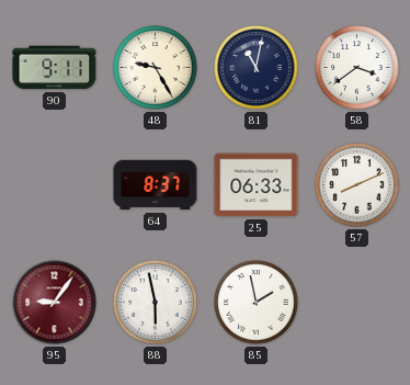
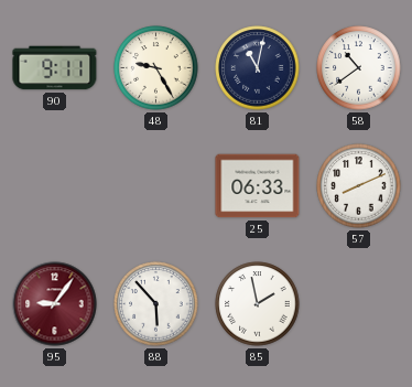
58: 3:39 -> 10:39 (359, 68)
64: 8:37 -> none (156, 185)
88: 5:58 -> 5:53 (156, 304)
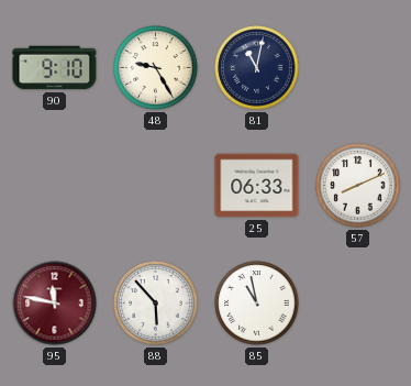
90: 9:11 -> 9:10 (55, 68)
58: 10:39 -> none (359, 68)
95: 9:06 -> 11:47 (55, 304)
85: 1:58 -> 10:58 (257, 304)
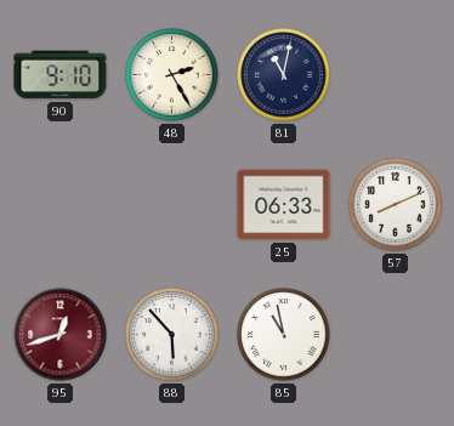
48: 9:25 -> 2:25 (172, 75)
95: 11:47 -> 12:42 (61, 335)
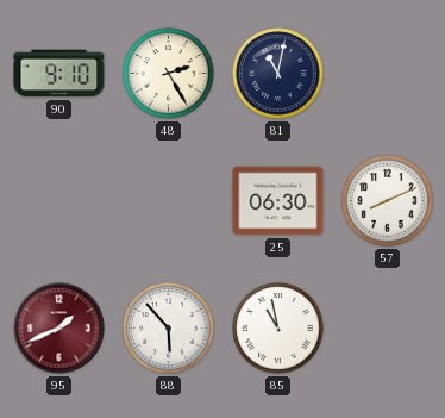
25: 06:33 -> 06:30 (278, 201)
95: 12:42 -> 1:41 (59, 329)
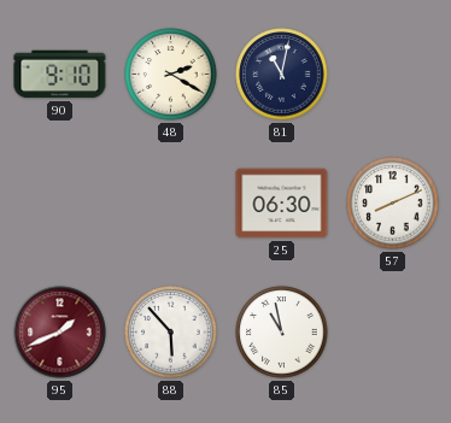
48: 2:25 -> 2:20 (171, 75)
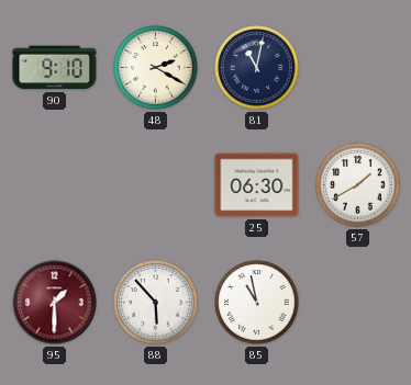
57: 8:11 -> 1:40 (358, 185)
95: 1:41 -> 1:30 (55, 303)
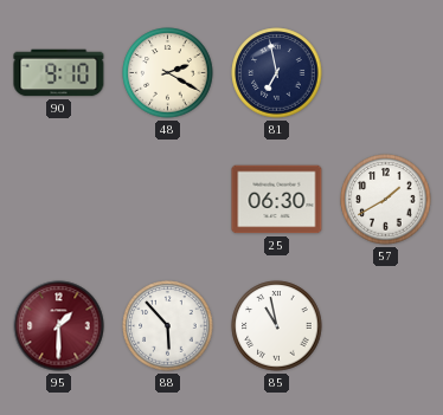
81: 11:02 -> 6:58 (277, 73)
